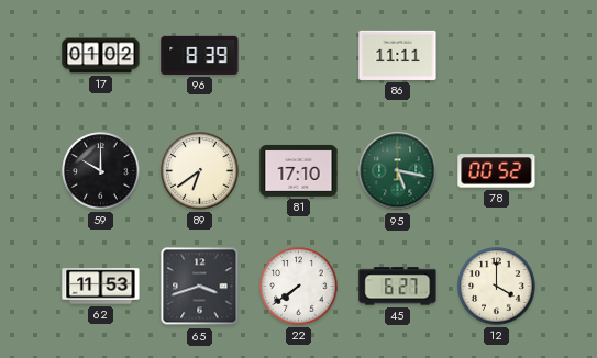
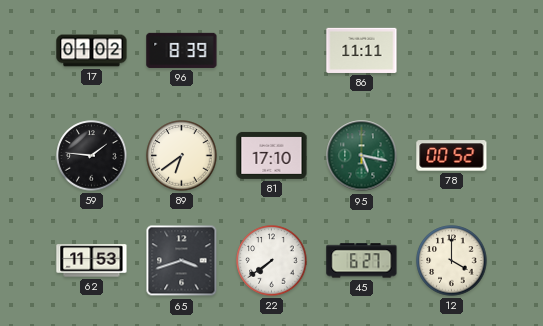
59: 10:00 -> 1:46 (92, 156)
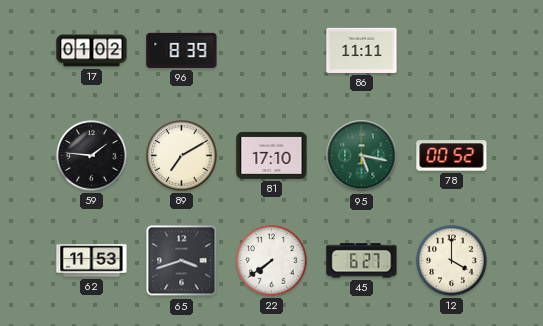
89: 6:39 -> 7:10 (182, 156)
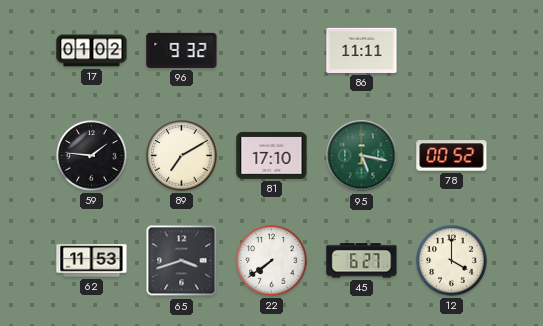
96: 8:39 -> 9:32 (182, 50)
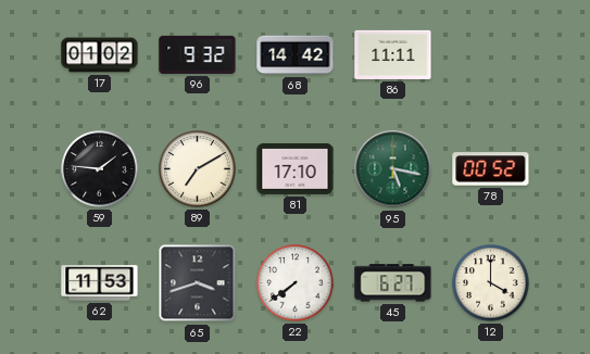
68: none -> 14:42 (296, 55)
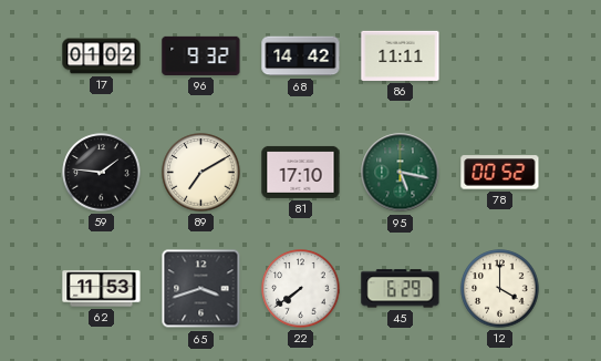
45: 6:27 -> 6:29 (401, 289)
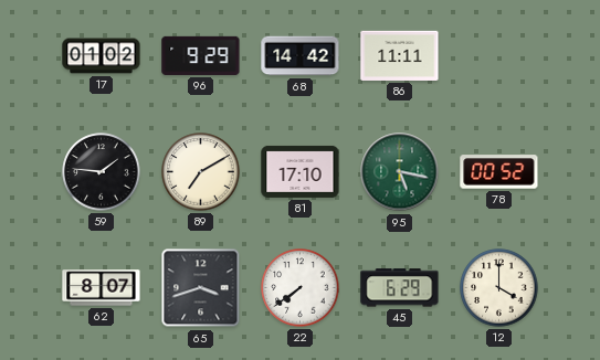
96: 9:32 -> 9:29 (201, 55)
62: 11:53 -> 8:07 (102, 288)
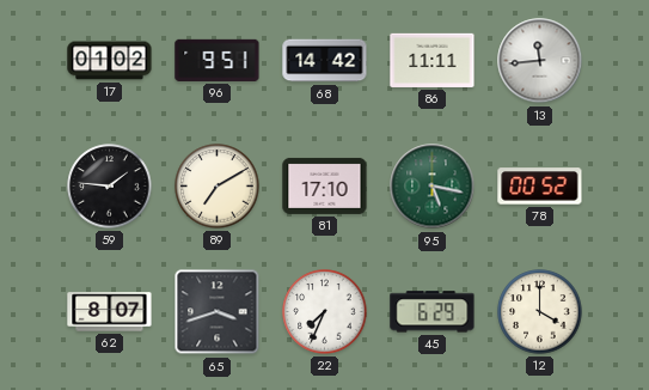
96: 9:29 -> 9:51 (218, 60)
13: none -> 11:44 (540, 61)
22: 7:39 -> 7:34 (325, 312)
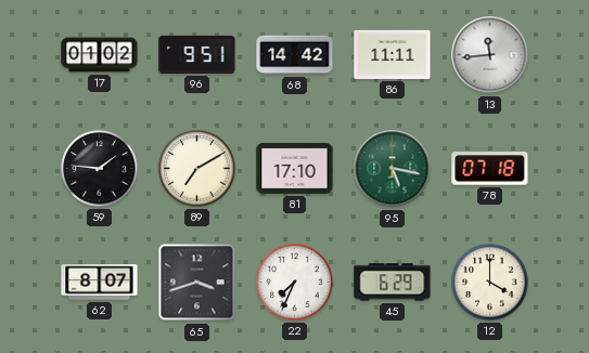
78: 00:52 -> 07:18 (490, 169)
